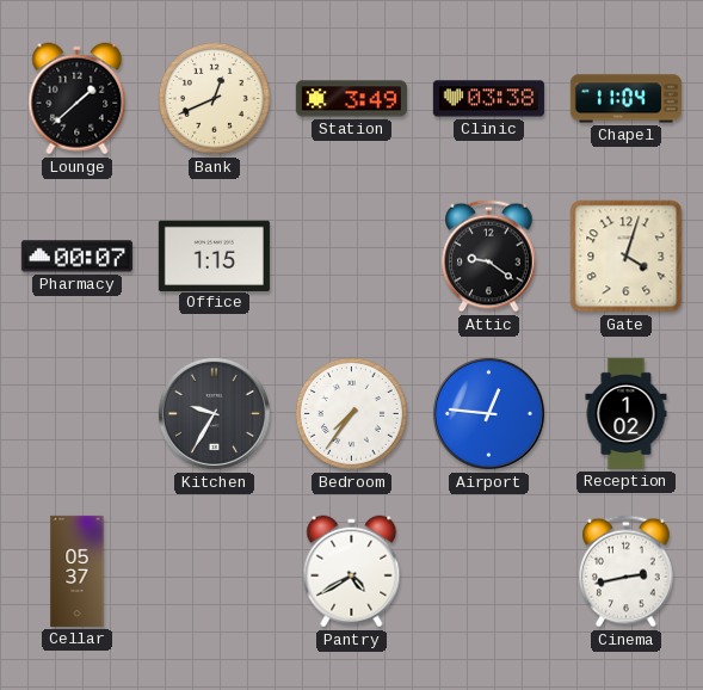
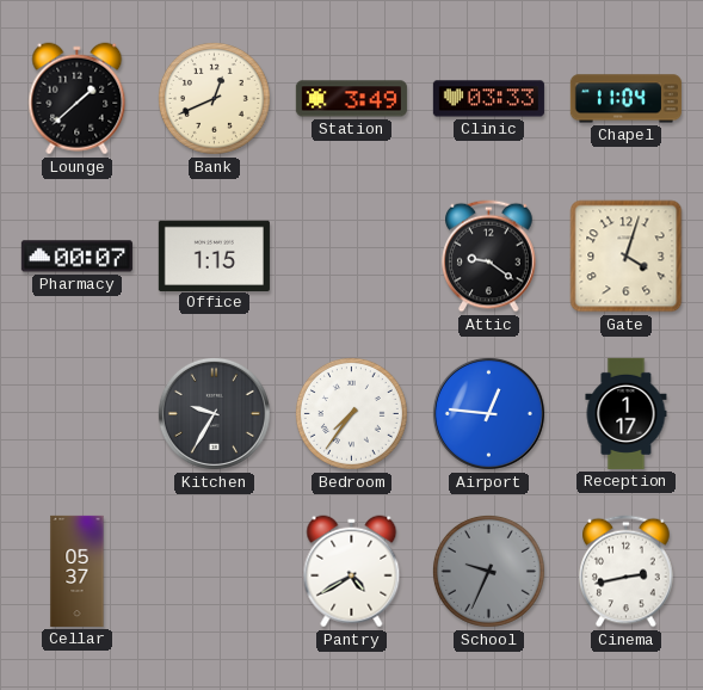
Clinic: 03:38 -> 03:33 (488, 99)
Reception: 1:02 -> 1:17 (627, 413)
School: none -> 9:34 (488, 571)
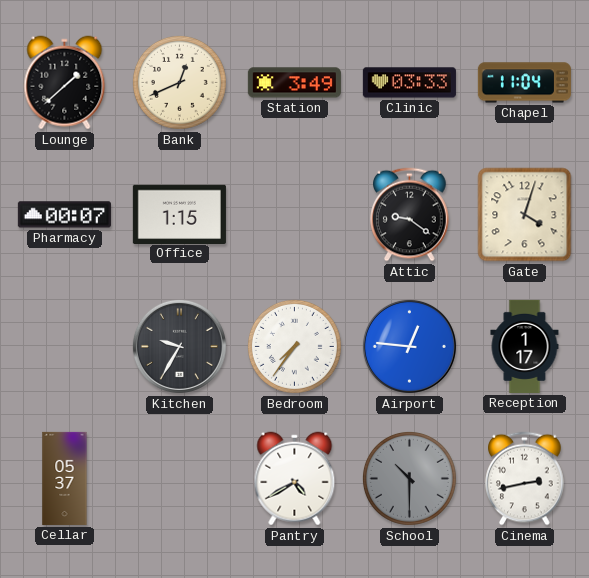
School: 9:34 -> 10:30 (409, 478)
